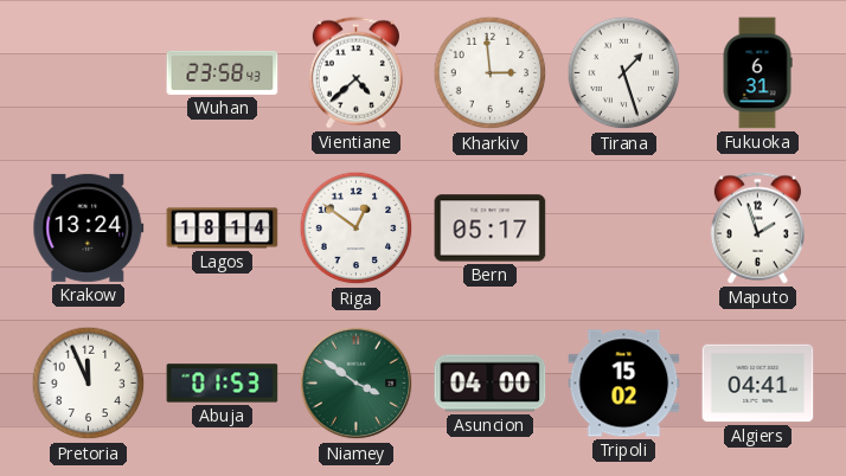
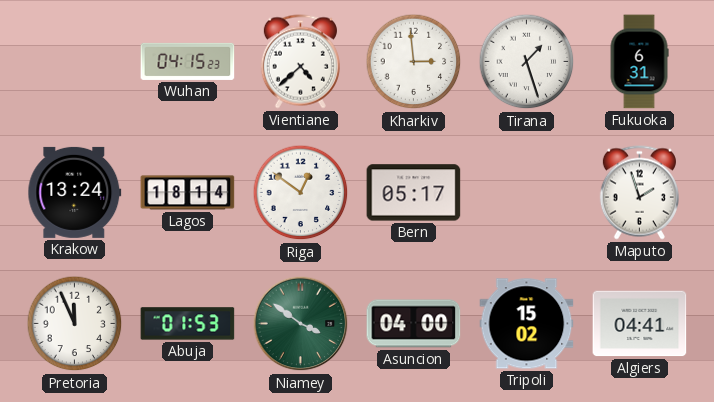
Wuhan: 23:58 -> 04:15 (188, 61)
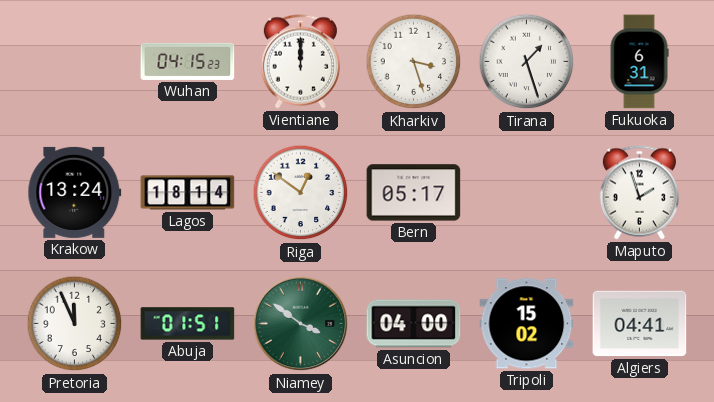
Vientiane: 4:38 -> 12:00 (300, 62)
Kharkiv: 2:59 -> 3:27 (414, 62)
Abuja: 01:53 -> 01:51 (188, 324)
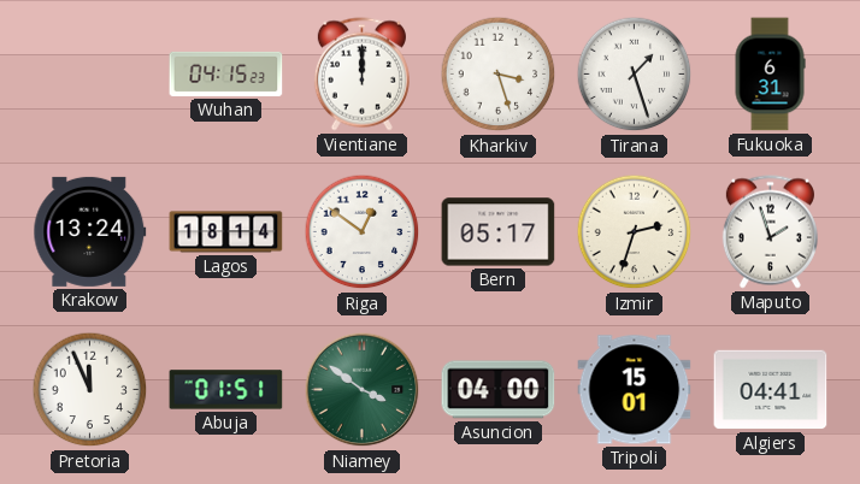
Izmir: none -> 2:33 (635, 232)
Tripoli: 15:02 -> 15:01 (635, 390)
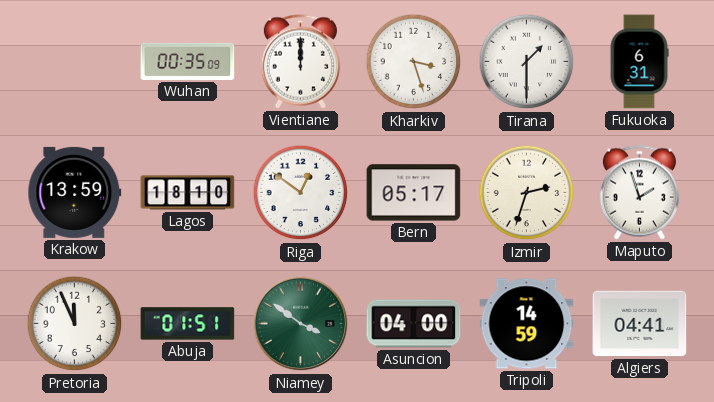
Wuhan: 04:15 -> 00:35 (188, 61)
Tirana: 1:27 -> 1:30 (527, 62)
Krakow: 13:24 -> 13:59 (75, 192)
Lagos: 18:14 -> 18:10 (188, 193)
Tripoli: 15:01 -> 14:59 (527, 324)
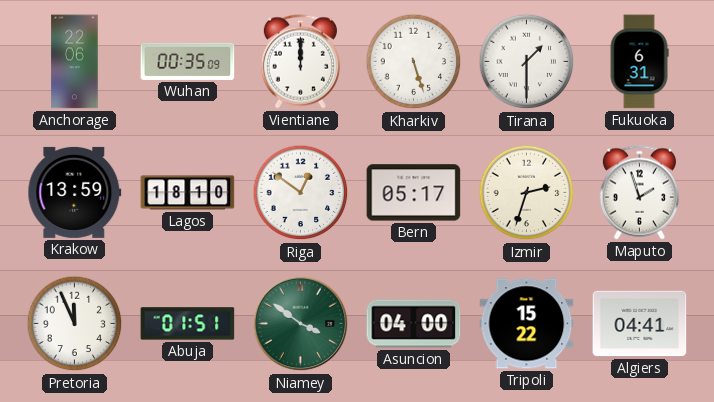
Anchorage: none -> 22:06 (75, 62)
Kharkiv: 3:27 -> 5:27 (414, 62)
Tripoli: 14:59 -> 15:22 (527, 324)
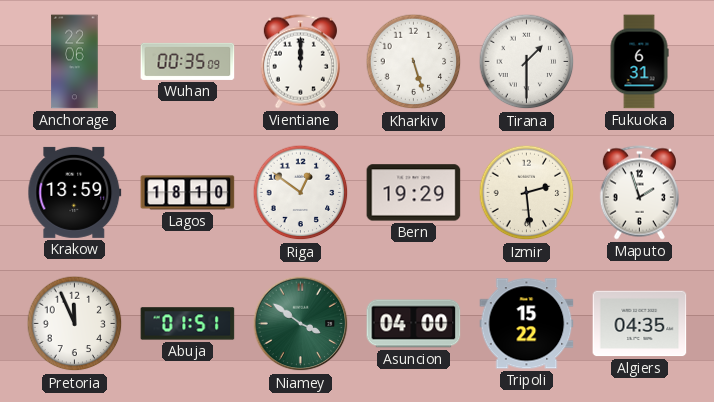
Bern: 05:17 -> 19:29 (414, 193)
Izmir: 2:33 -> 2:29 (527, 193)
Algiers: 04:41 -> 04:35 (640, 324)
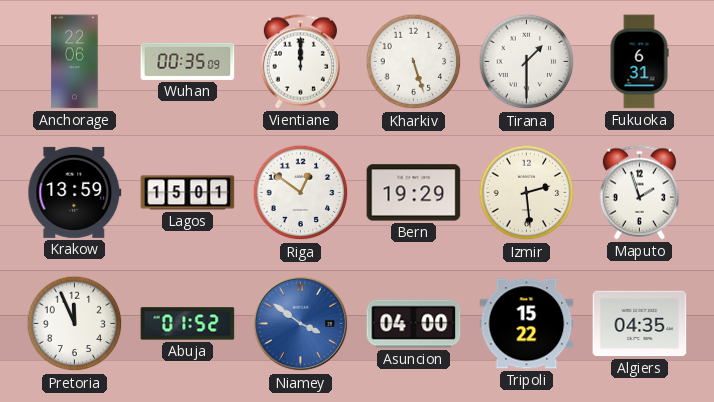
Lagos: 18:10 -> 15:01 (188, 193)
Abuja: 01:51 -> 01:52 (188, 324)
Niamey dial: green -> blue (301, 324)
